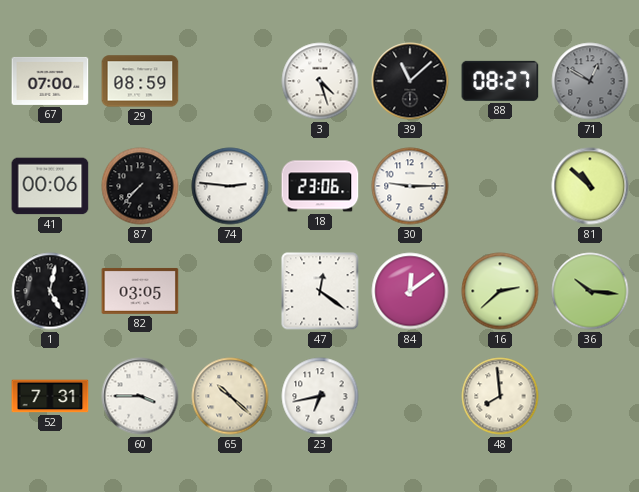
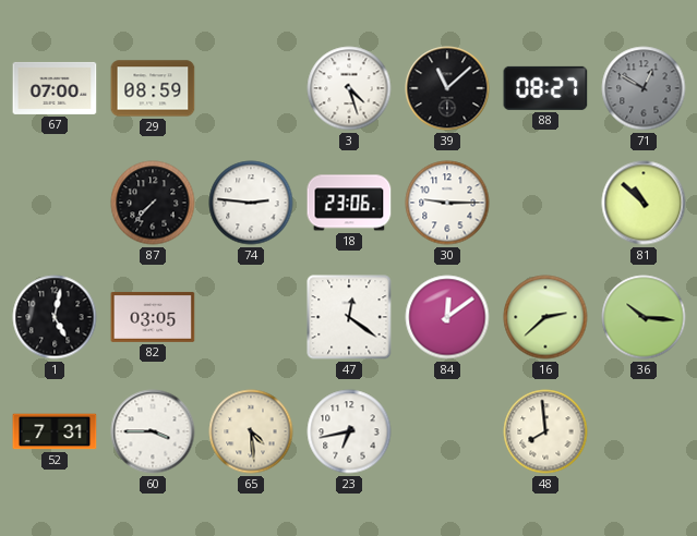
41: 00:06 -> none (50, 186)
65: 10:22 -> 4:29 (251, 431)
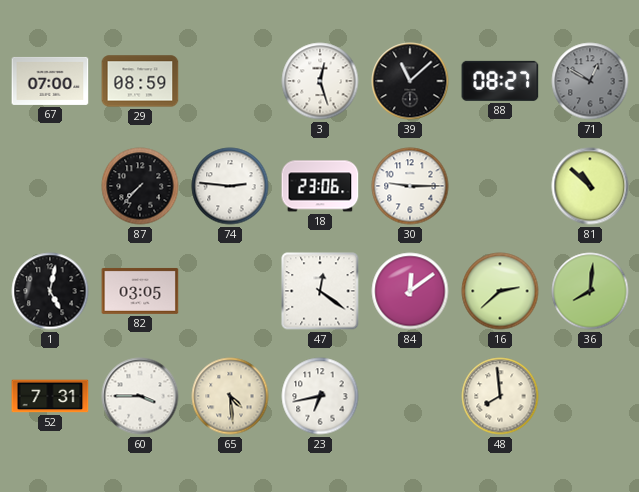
3: 4:27 -> 12:27 (320, 81)
36: 10:16 -> 8:01 (590, 291)
